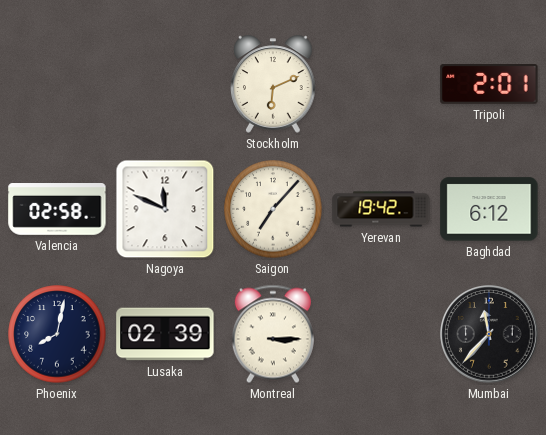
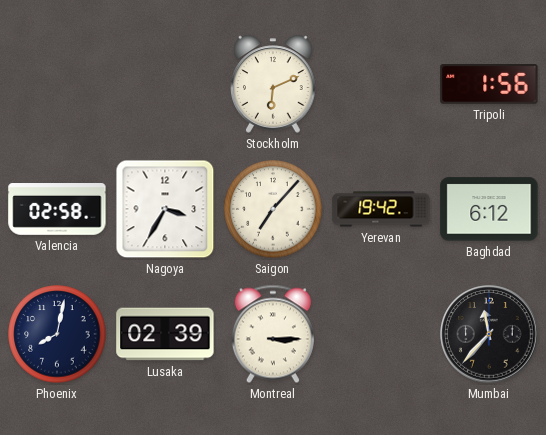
Tripoli: 2:01 -> 1:56 (489, 85)
Nagoya: 11:49 -> 3:35 (165, 209)
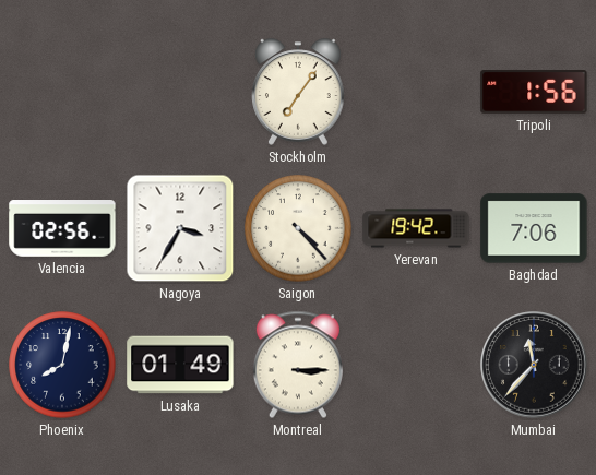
Stockholm: 6:11 -> 7:06 (299, 92)
Valencia: 02:58 -> 02:56 (62, 229)
Saigon: 7:07 -> 4:23 (298, 228)
Baghdad: 6:12 -> 7:06 (534, 228)
Lusaka: 02:39 -> 01:49 (180, 365)
